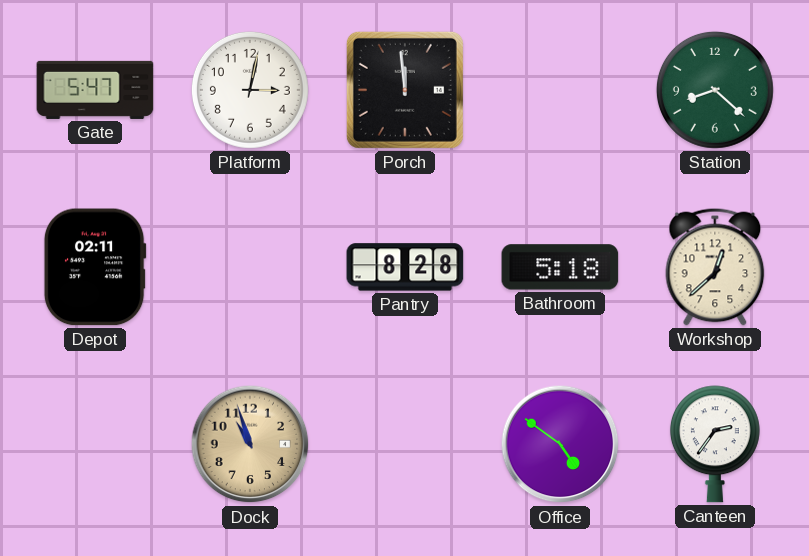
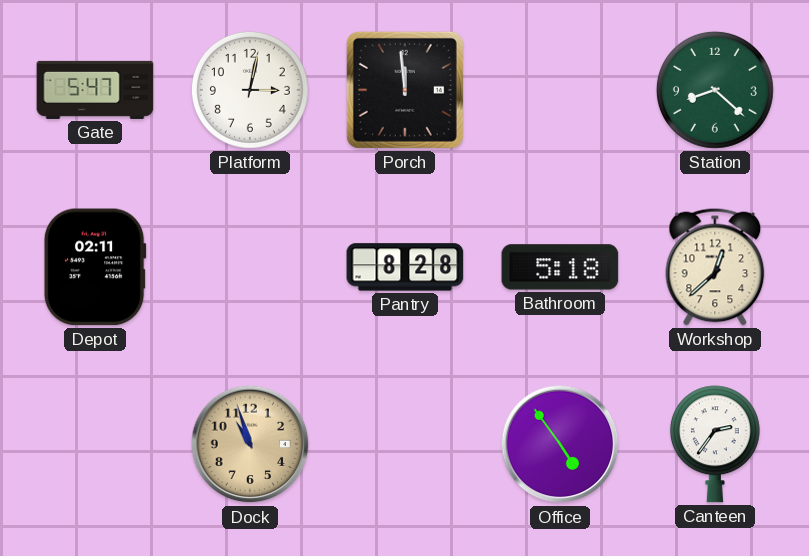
Office: 4:51 -> 4:54 (560, 444)
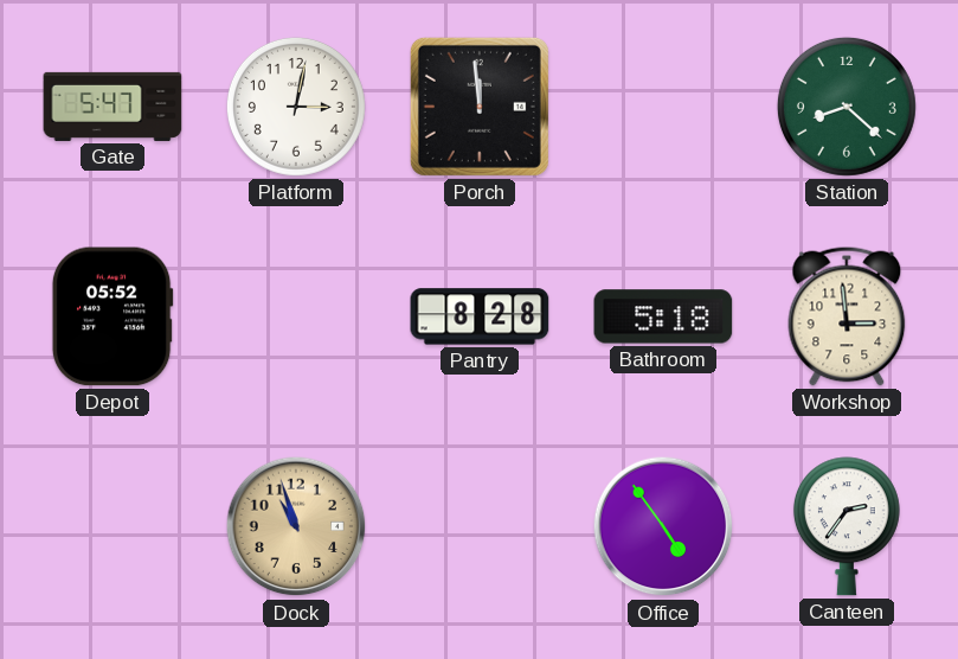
Depot: 02:11 -> 05:52 (112, 316)
Workshop: 12:38 -> 2:59 (847, 316)
